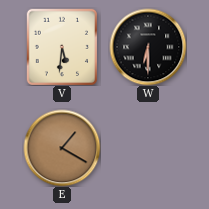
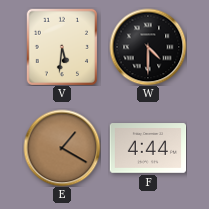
W: 6:30 -> 4:30 (148, 47)
F: none -> 4:44 (148, 148)
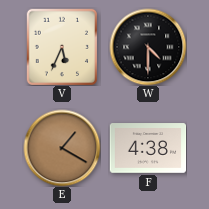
V: 5:31 -> 5:34 (61, 47)
F: 4:44 -> 4:38 (148, 148)
